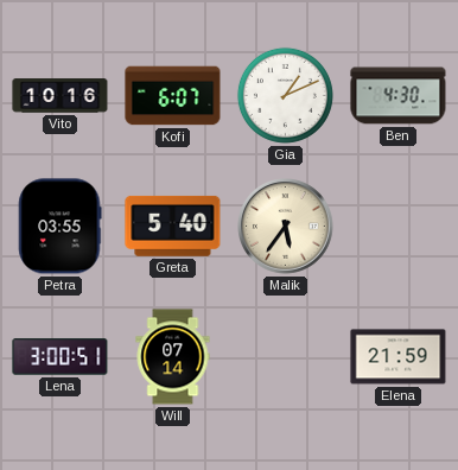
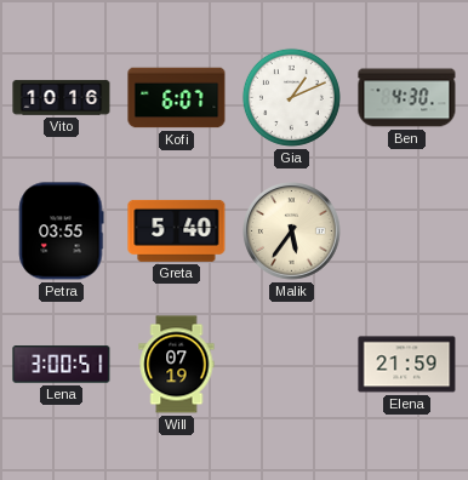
Will: 07:14 -> 07:19 (177, 365)
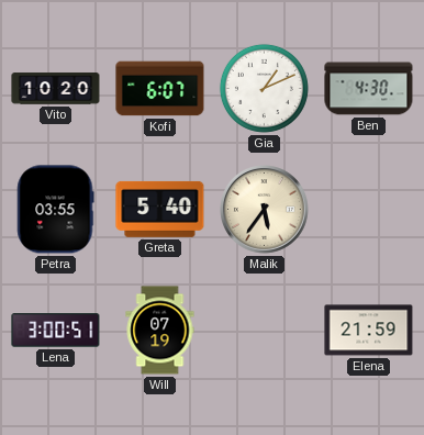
Vito: 10:16 -> 10:20 (56, 89)
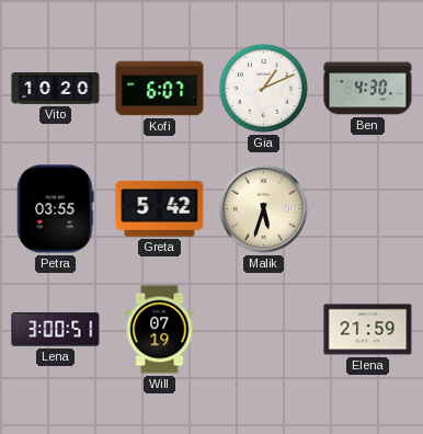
Greta: 5:40 -> 5:42 (160, 208)
Malik: 5:36 -> 5:33 (264, 209)
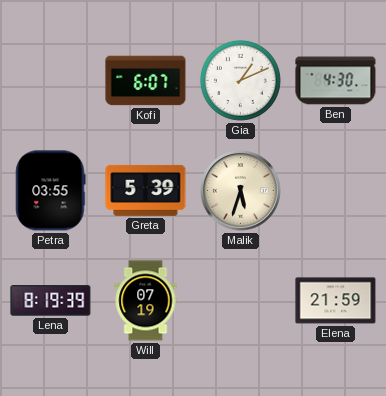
Vito: 10:20 -> none (56, 89)
Greta: 5:42 -> 5:39 (146, 190)
Lena: 3:00 -> 8:19 (51, 301)
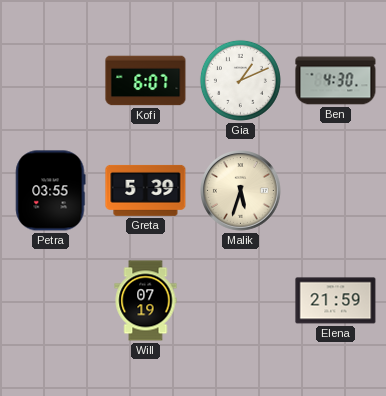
Lena: 8:19 -> none (51, 301)
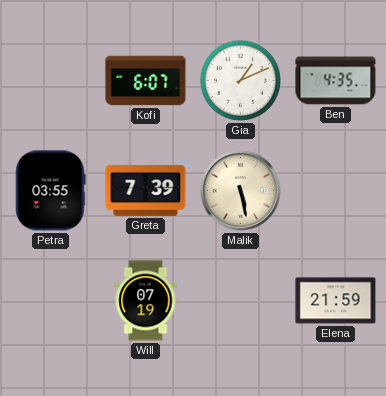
Ben: 4:30 -> 4:35 (336, 81)
Greta: 5:39 -> 7:39 (146, 190)
Malik: 5:33 -> 5:28 (241, 191)
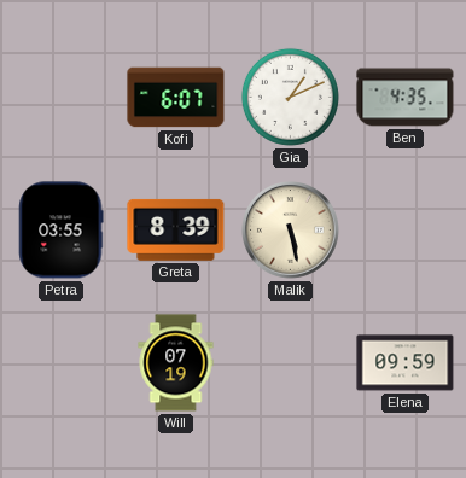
Greta: 7:39 -> 8:39 (176, 229)
Elena: 21:59 -> 09:59 (406, 363)
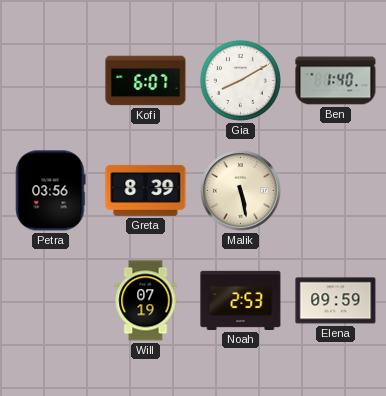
Gia: 1:11 -> 8:10 (240, 80)
Ben: 4:35 -> 1:40 (336, 81)
Petra: 03:55 -> 03:56 (51, 191)
Noah: none -> 2:53 (241, 300)
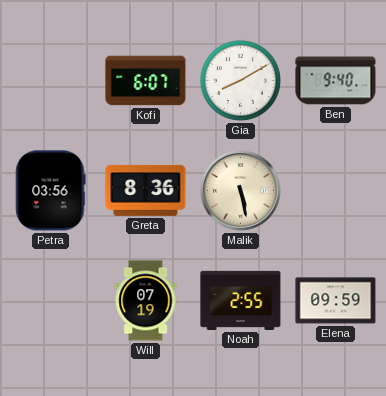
Ben: 1:40 -> 9:40 (336, 81)
Greta: 8:39 -> 8:36 (146, 190)
Noah: 2:53 -> 2:55 (241, 300)
